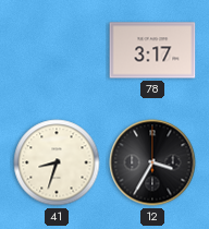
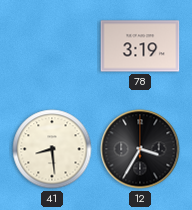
78: 3:17 -> 3:19 (140, 46)
41: 8:33 -> 8:29 (52, 149)
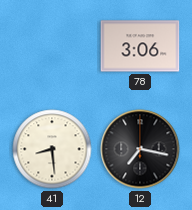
78: 3:19 -> 3:06 (140, 46)
12: 3:35 -> 7:17 (140, 149)
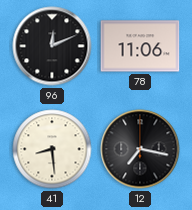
96: none -> 12:11 (52, 46)
78: 3:06 -> 11:06 (140, 46)
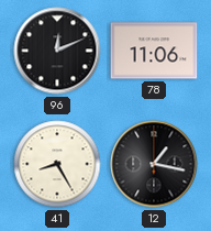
41: 8:29 -> 8:25 (57, 164)
12: 7:17 -> 1:17 (154, 164)
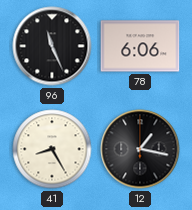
96: 12:11 -> 11:26 (52, 46)
78: 11:06 -> 6:06 (140, 46)
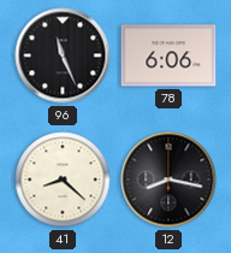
41: 8:25 -> 8:22 (63, 180)
12: 1:17 -> 8:17 (168, 180)
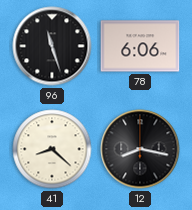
96: 11:26 -> 11:27 (52, 46)
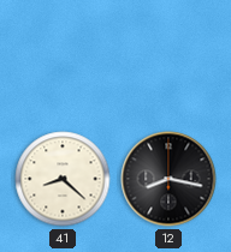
96: 11:27 -> none (52, 46)
78: 6:06 -> none (140, 46)
